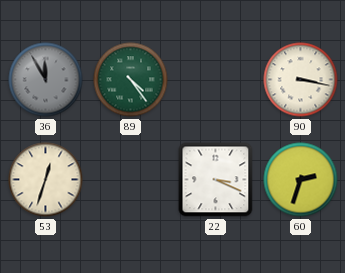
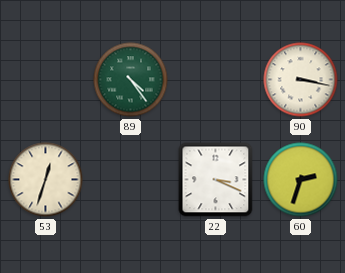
36: 11:55 -> none (46, 80)
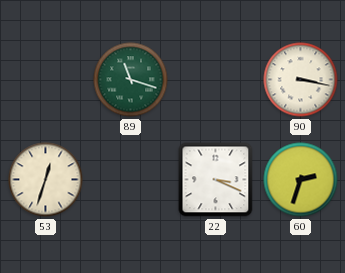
89: 4:24 -> 11:18 (131, 80)
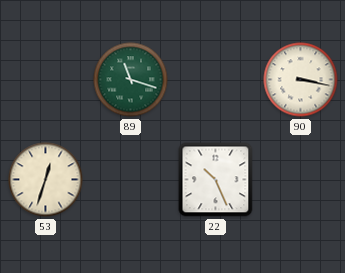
22: 3:19 -> 10:26 (216, 180)
60: 2:33 -> none (301, 180)
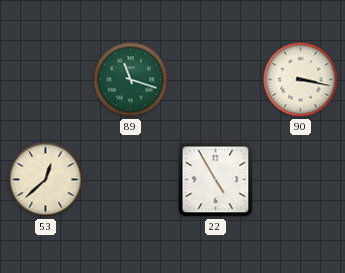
53: 12:33 -> 12:38 (46, 180)
22: 10:26 -> 4:55 (216, 180)
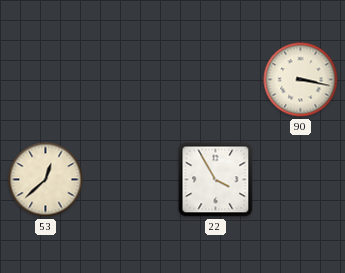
89: 11:18 -> none (131, 80)
22: 4:55 -> 3:55 (216, 180)
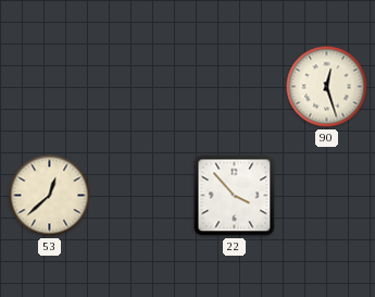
90: 3:17 -> 12:27 (327, 87)
22: 3:55 -> 3:53 (235, 196)
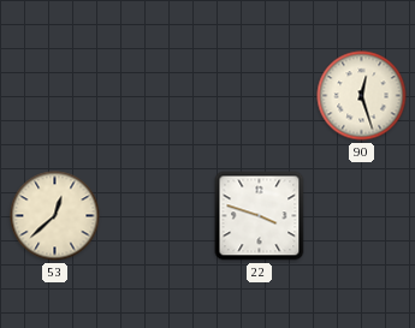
22: 3:53 -> 3:48 (260, 216)
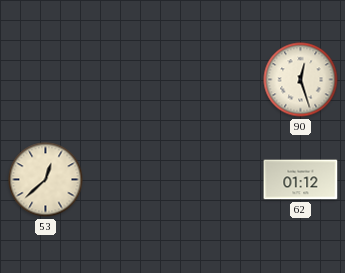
22: 3:48 -> none (260, 216)
62: none -> 01:12 (301, 180)
